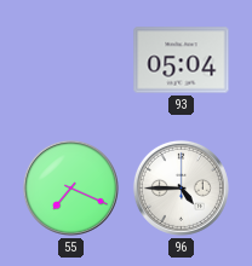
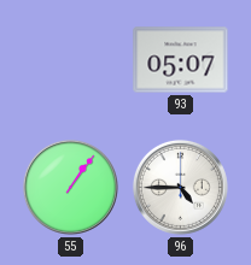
93: 05:04 -> 05:07 (181, 60)
55: 7:19 -> 1:06 (70, 187)
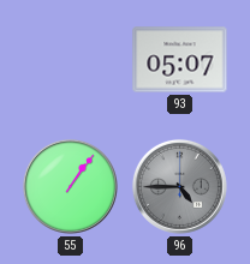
96 dial: white -> grey (179, 186)
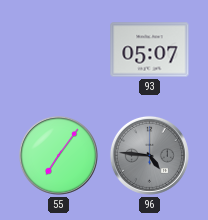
55: 1:06 -> 7:06 (58, 155)
96: 4:45 -> 4:46 (149, 155)
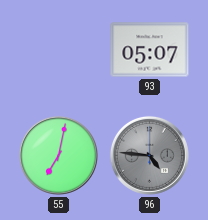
55: 7:06 -> 7:02 (58, 155)
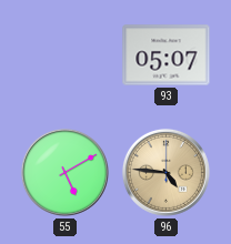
55: 7:02 -> 5:10 (64, 172)
96 dial: grey -> champagne (165, 172)
